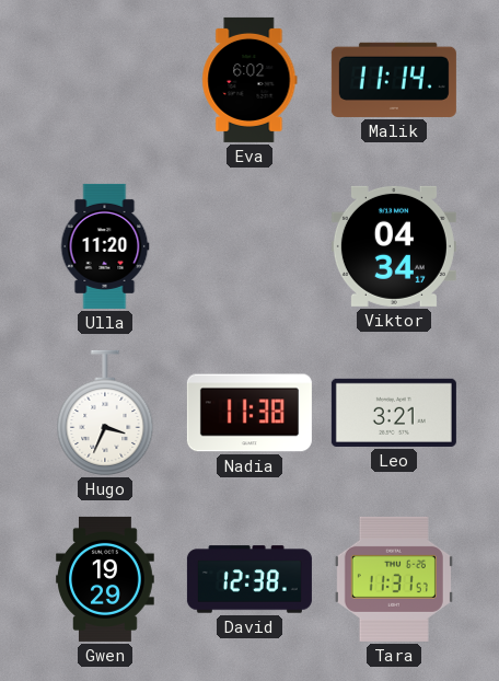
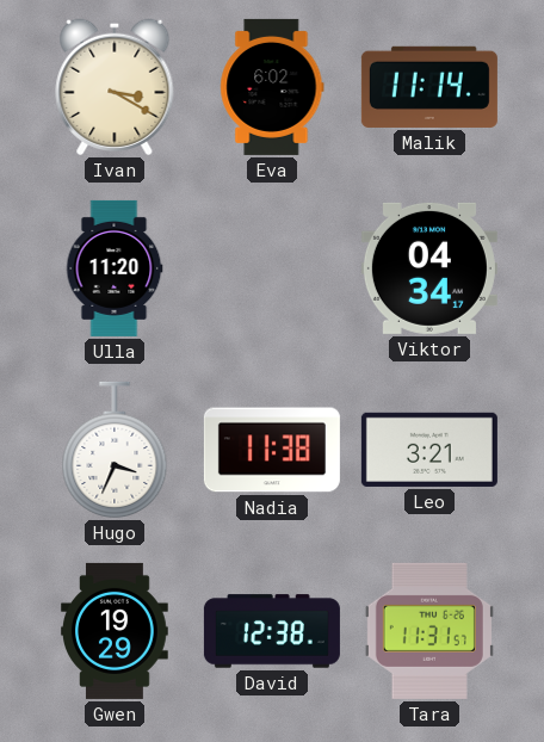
Ivan: none -> 3:20 (115, 87)
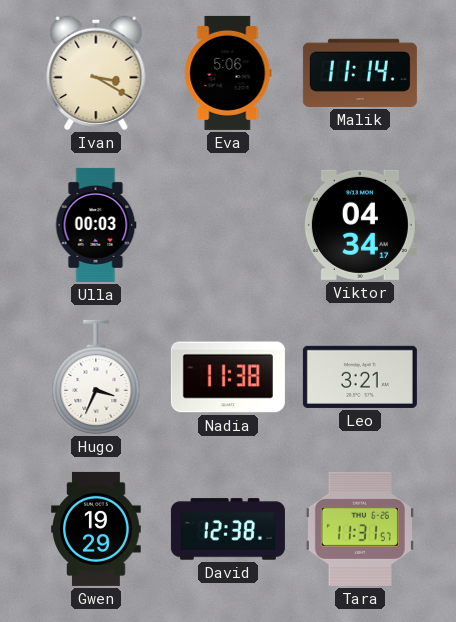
Eva: 6:02 -> 5:06 (228, 73)
Ulla: 11:20 -> 00:03 (96, 225)
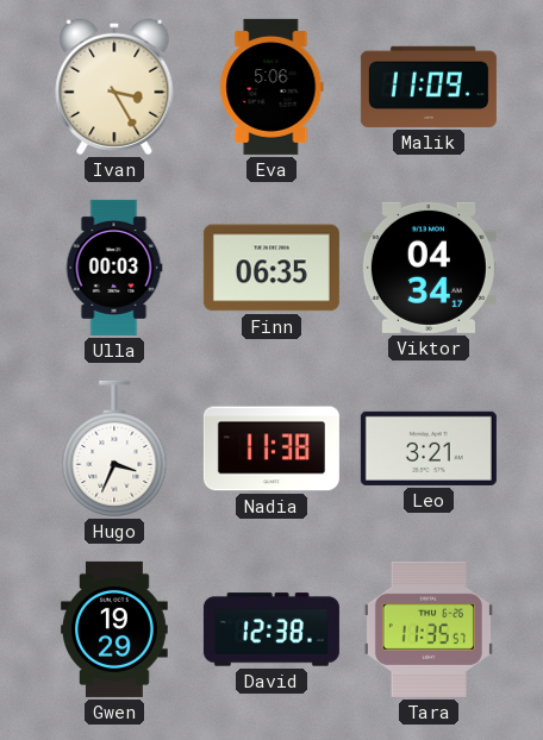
Ivan: 3:20 -> 3:25 (114, 87)
Malik: 11:14 -> 11:09 (429, 87)
Finn: none -> 06:35 (271, 268)
Tara: 11:31 -> 11:35 (429, 629)
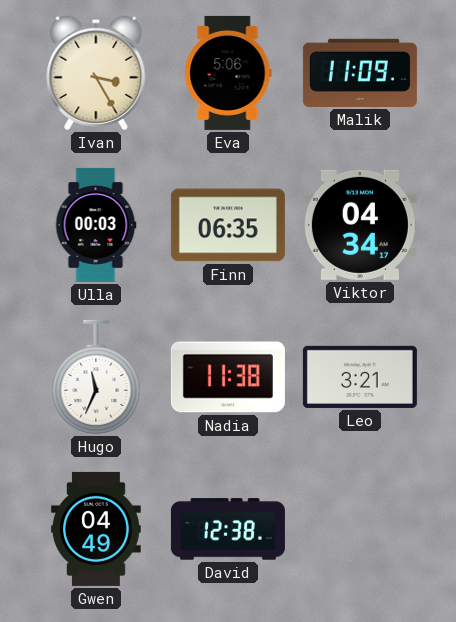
Hugo: 3:34 -> 11:34 (96, 377)
Gwen: 19:29 -> 04:49 (96, 529)
Tara: 11:35 -> none (429, 629)
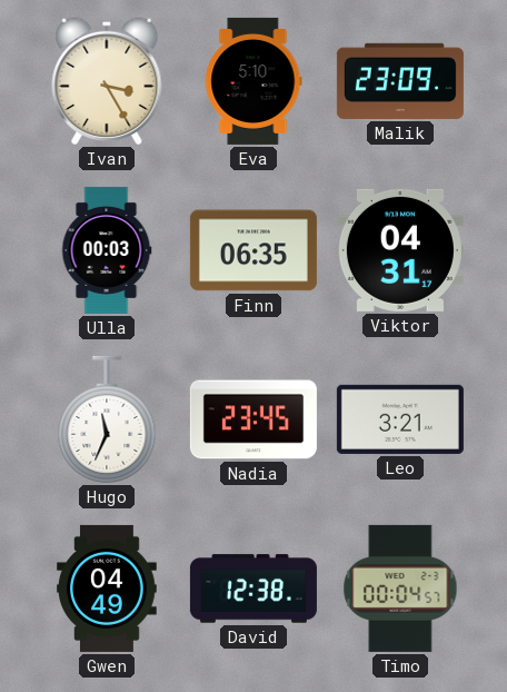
Eva: 5:06 -> 5:10 (254, 81)
Malik: 11:09 -> 23:09 (400, 81)
Viktor: 04:34 -> 04:31 (400, 250)
Nadia: 11:38 -> 23:45 (254, 419)
Timo: none -> 00:04 (400, 589)
